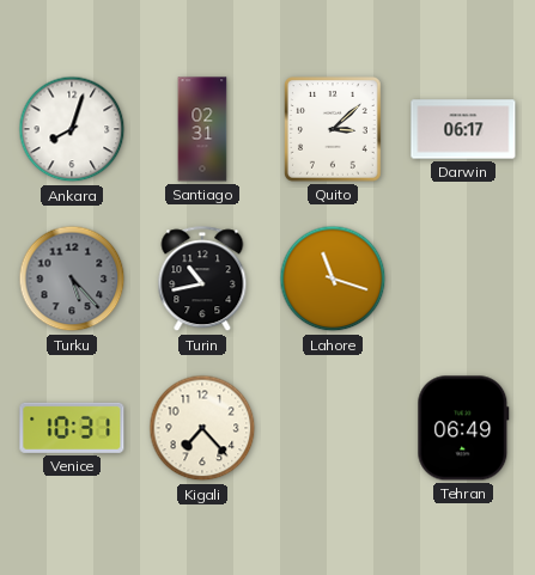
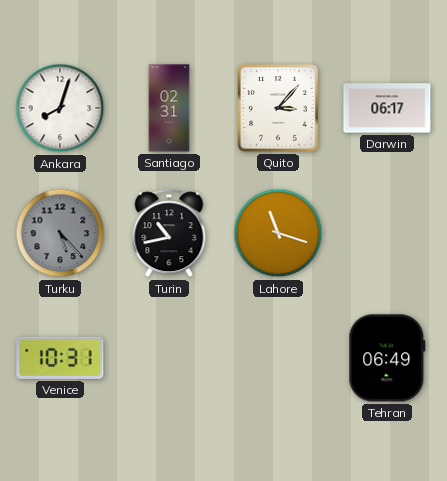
Quito: 3:08 -> 3:07 (279, 109)
Kigali: 7:23 -> none (202, 428)
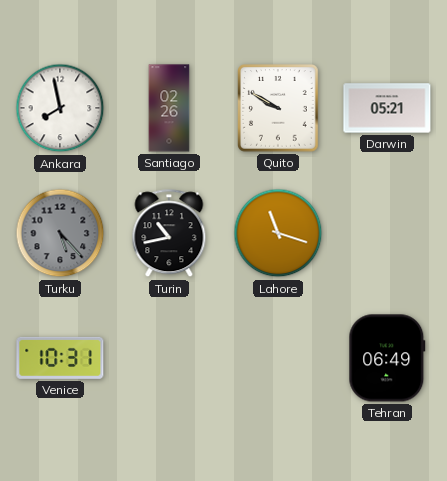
Ankara: 8:03 -> 7:58 (60, 108)
Santiago: 02:31 -> 02:26 (169, 108)
Quito: 3:07 -> 9:50 (279, 109)
Darwin: 06:17 -> 05:21 (387, 108)
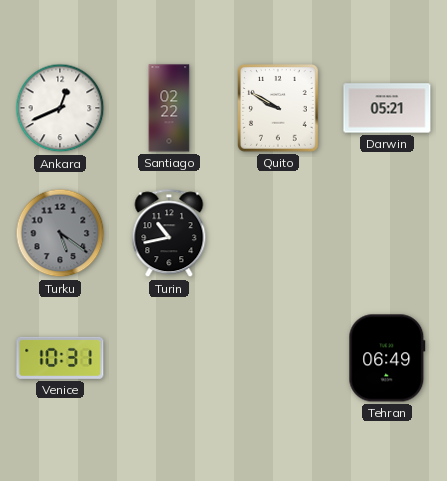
Ankara: 7:58 -> 12:41 (60, 108)
Santiago: 02:26 -> 02:22 (169, 108)
Turku: 5:23 -> 5:21 (60, 233)
Lahore: 11:18 -> none (278, 233)
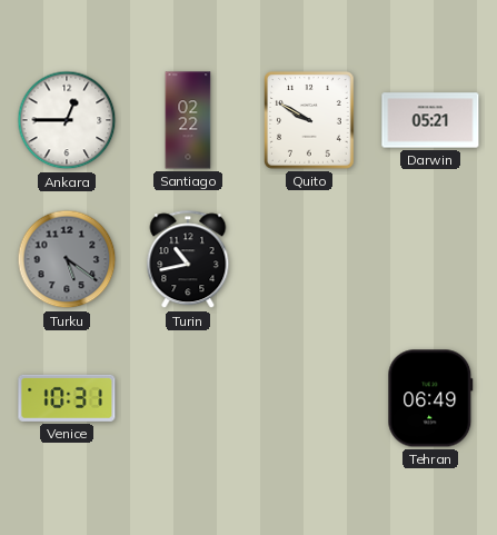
Ankara: 12:41 -> 12:45 (67, 120)
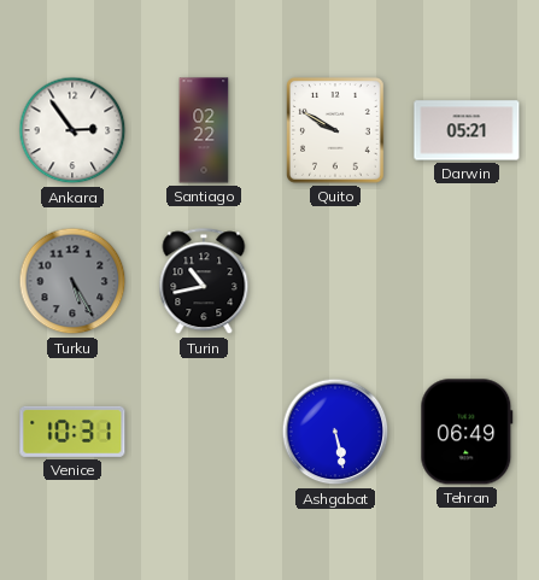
Ankara: 12:45 -> 2:54 (72, 130)
Turku: 5:21 -> 5:25 (72, 281)
Ashgabat: none -> 5:28 (335, 432)
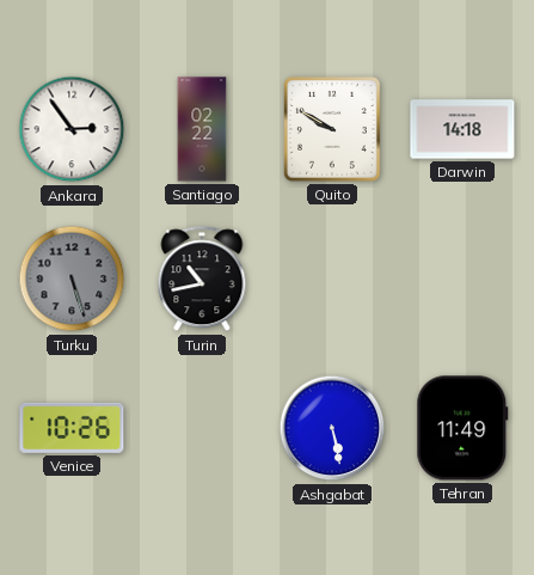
Darwin: 05:21 -> 14:18 (462, 129)
Turku: 5:25 -> 5:27 (72, 279)
Venice: 10:31 -> 10:26 (72, 428)
Tehran: 06:49 -> 11:49 (462, 428)
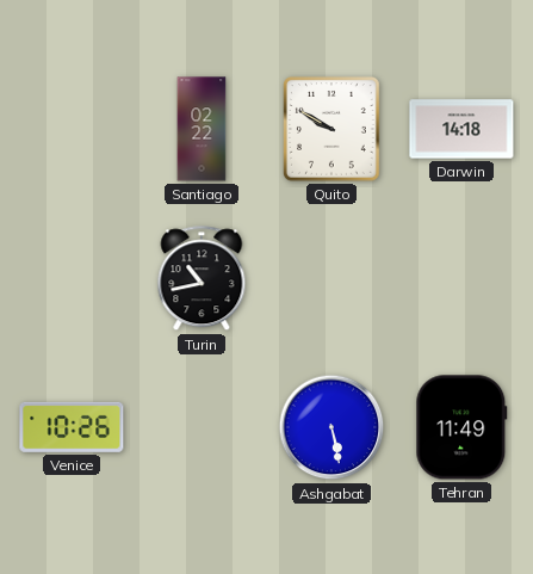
Ankara: 2:54 -> none (72, 129)
Turku: 5:27 -> none (72, 279)
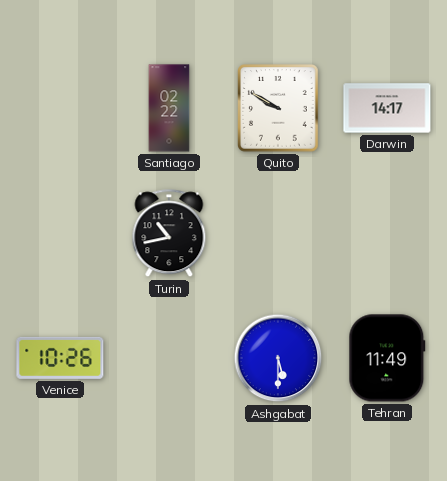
Darwin: 14:18 -> 14:17 (387, 108)
Ashgabat: 5:28 -> 5:30 (278, 358)
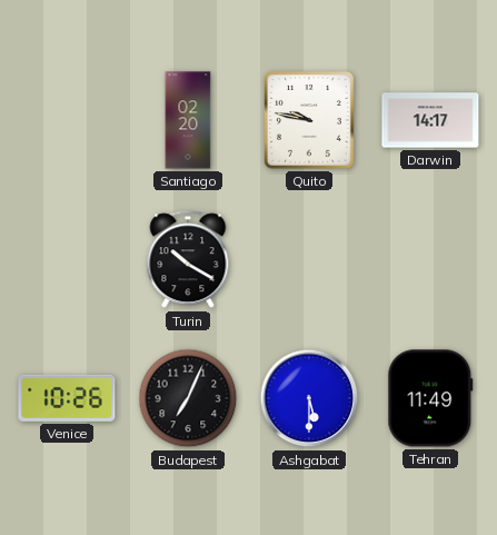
Santiago: 02:22 -> 02:20 (188, 120)
Quito: 9:50 -> 9:47 (310, 121)
Turin: 10:43 -> 10:20 (188, 260)
Budapest: none -> 7:04 (188, 398)
